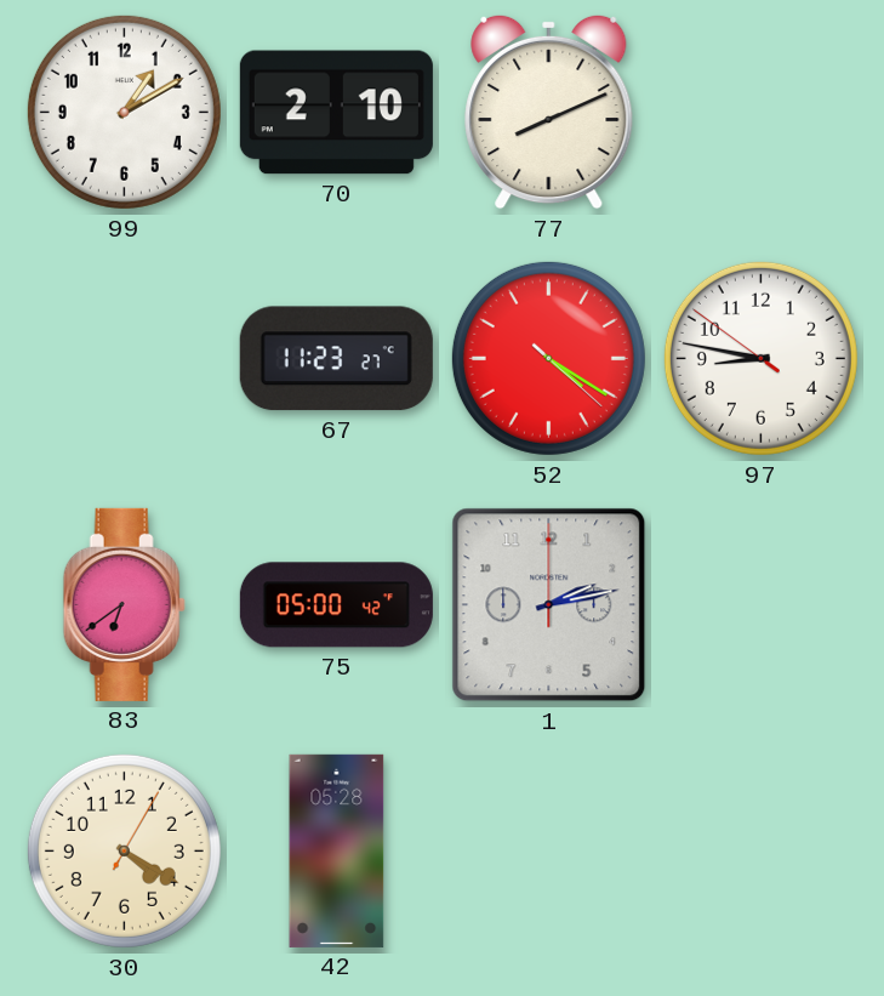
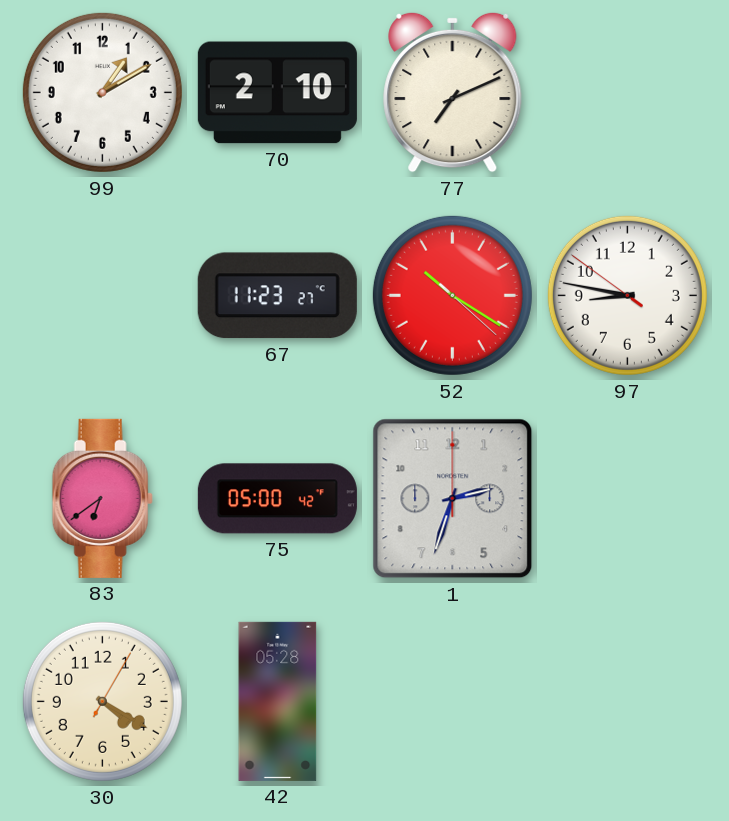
77: 8:11 -> 7:11 (453, 92)
52: 4:20 -> 10:20 (452, 295)
1: 2:13 -> 2:33 (453, 499)
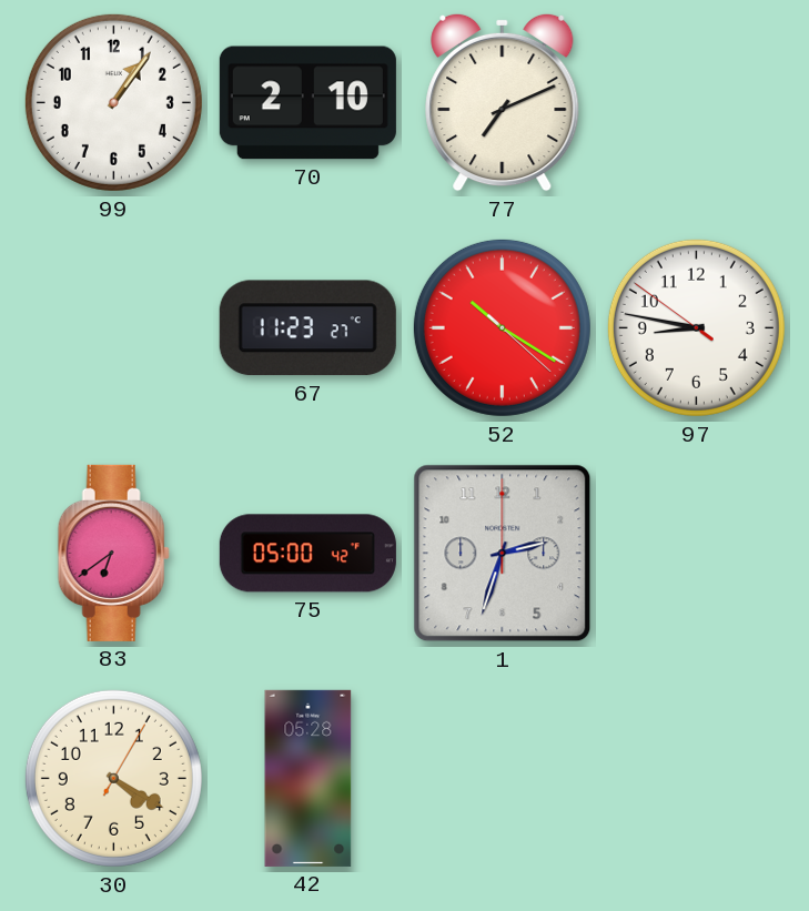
99: 1:10 -> 1:06 (113, 102)
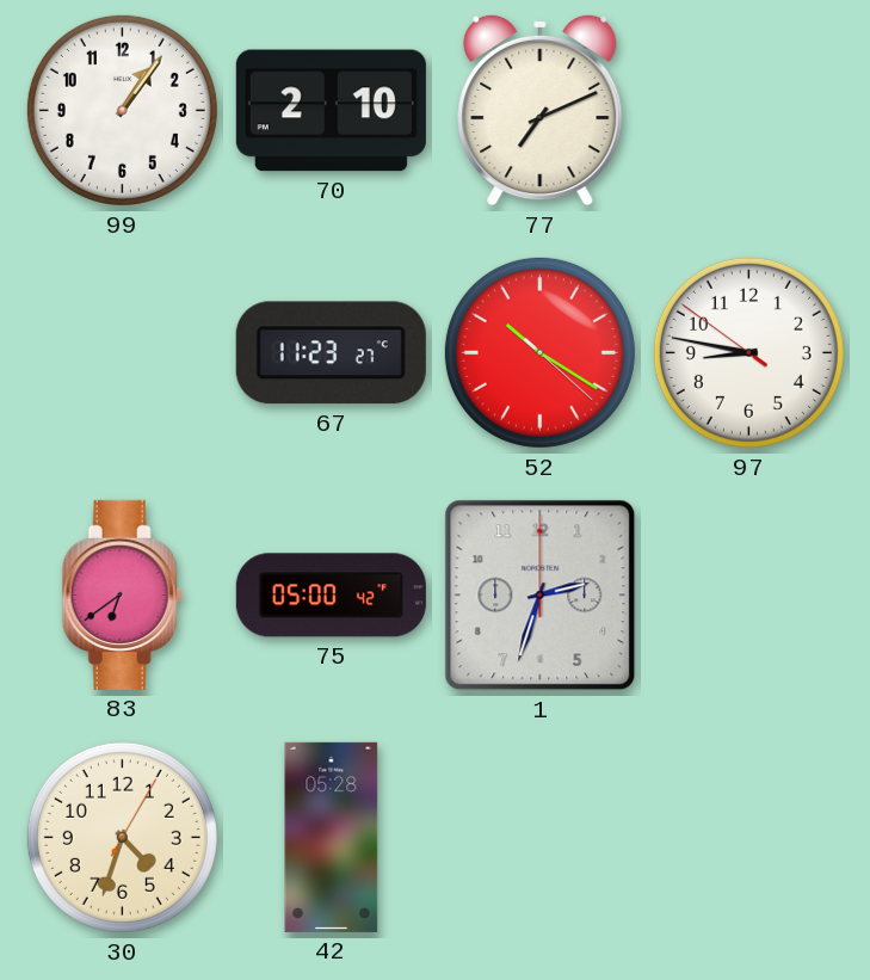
30: 4:20 -> 4:33 (122, 837)
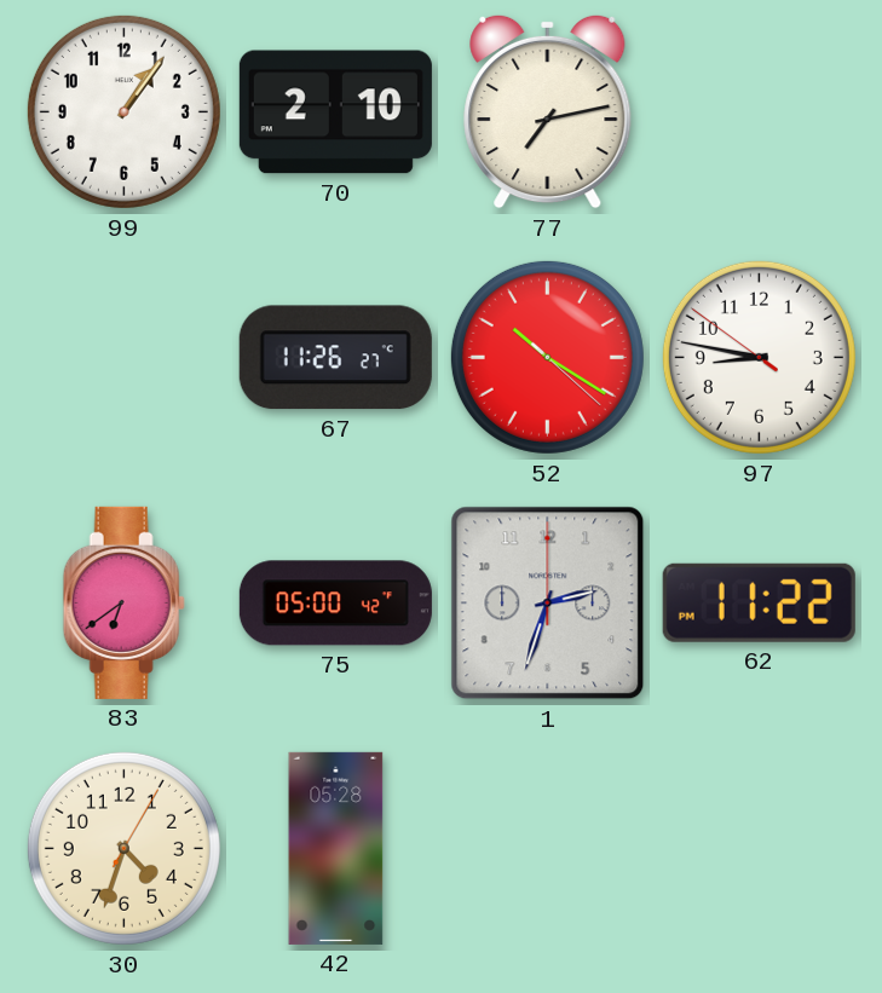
77: 7:11 -> 7:13 (548, 111)
67: 11:23 -> 11:26 (335, 358)
62: none -> 11:22 (759, 602)
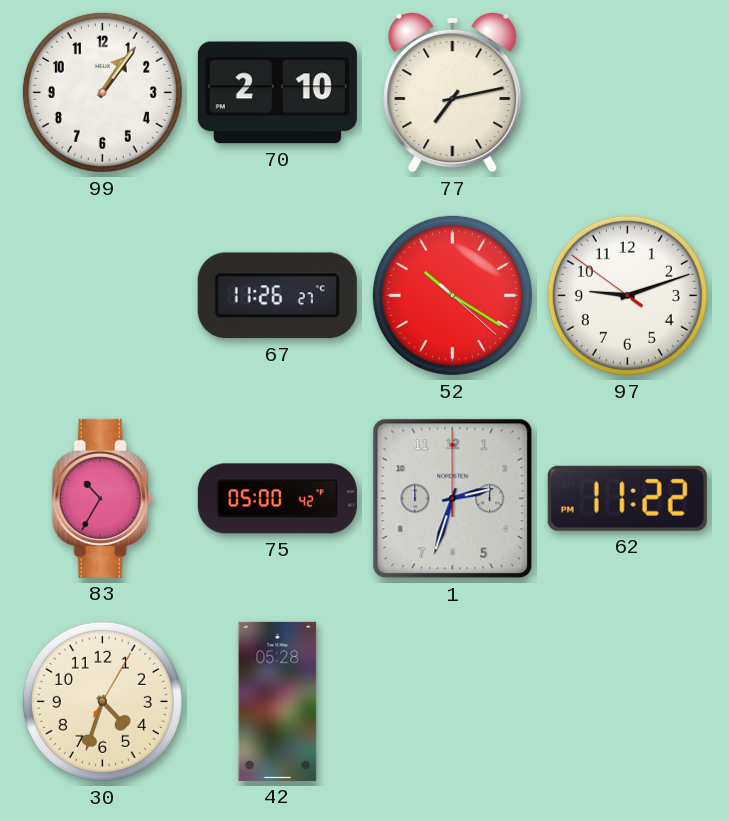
97: 8:46 -> 9:11 (627, 295)
83: 6:39 -> 10:35 (102, 498)
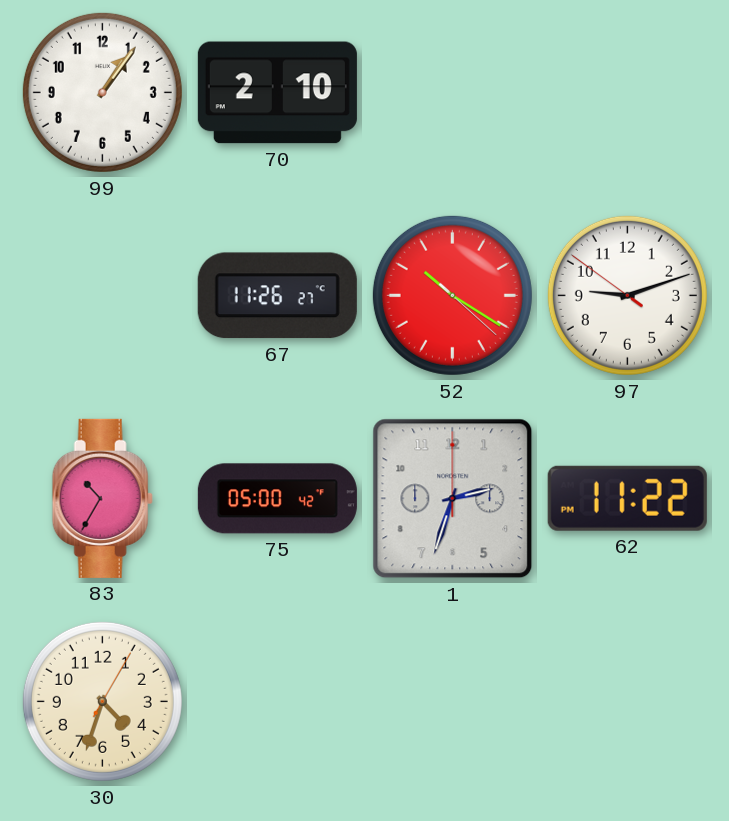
77: 7:13 -> none (453, 92)
42: 05:28 -> none (278, 701)
